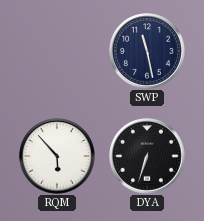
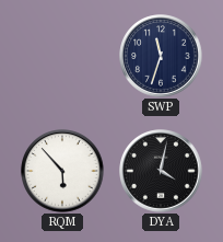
SWP: 11:28 -> 11:33 (161, 56)
DYA: 6:33 -> 4:02 (161, 171)
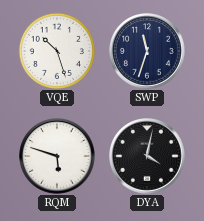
VQE: none -> 10:27 (57, 51)
RQM: 5:53 -> 5:48 (57, 156)
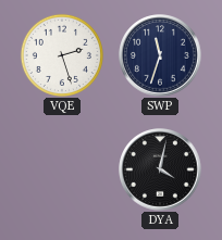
VQE: 10:27 -> 2:27 (62, 55)
RQM: 5:48 -> none (57, 156)
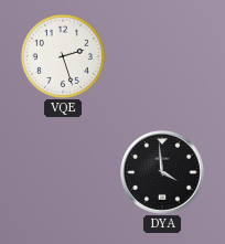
SWP: 11:33 -> none (160, 55)
DYA: 4:02 -> 3:59 (162, 172)
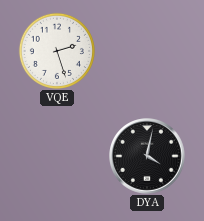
DYA: 3:59 -> 4:02 (147, 156)
